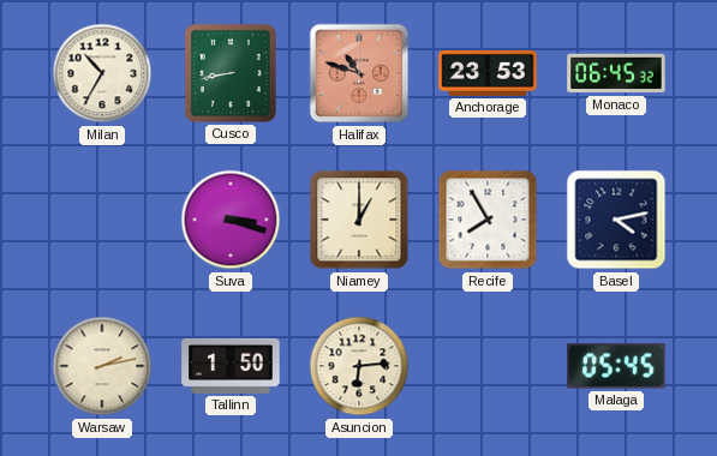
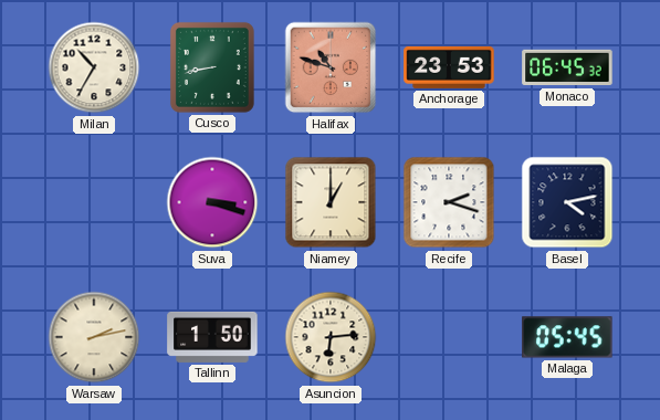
Recife: 7:55 -> 2:18 (449, 202)
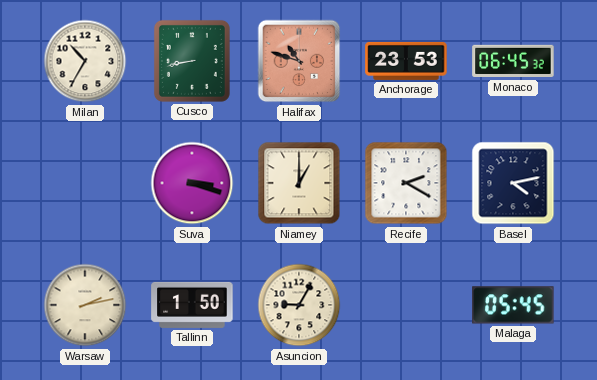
Recife: 2:18 -> 2:20 (406, 183)
Asuncion: 6:14 -> 9:05 (299, 305)
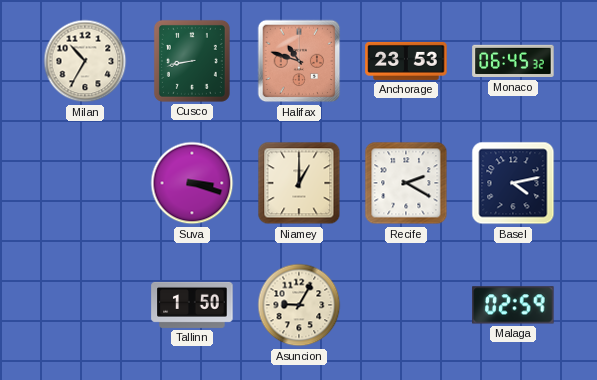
Warsaw: 2:13 -> none (85, 305)
Malaga: 05:45 -> 02:59 (513, 305)
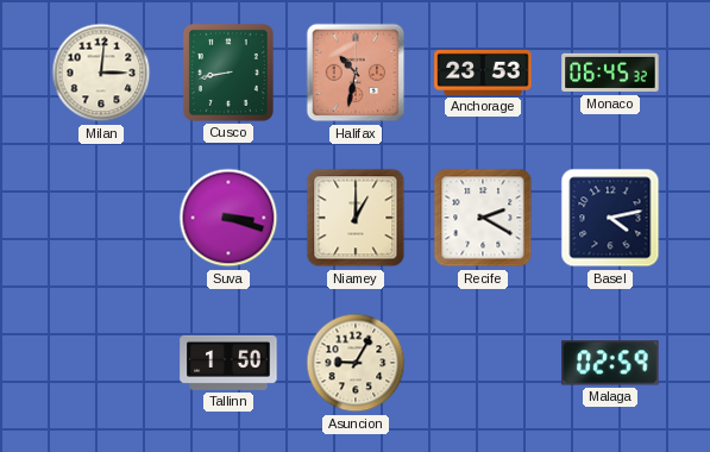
Milan: 10:35 -> 3:01 (101, 73)
Halifax: 10:48 -> 10:32 (356, 73)
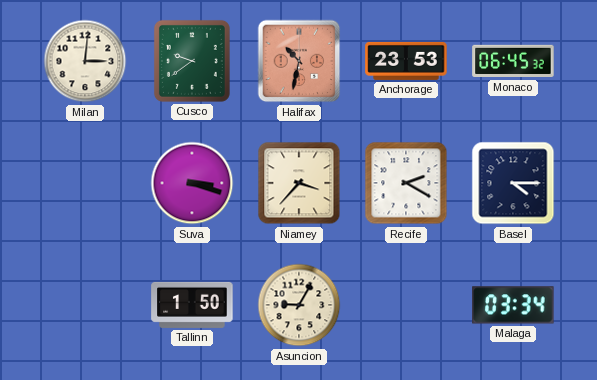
Cusco: 8:43 -> 9:39 (192, 61)
Niamey: 1:00 -> 3:37 (299, 183)
Basel: 4:13 -> 4:15 (513, 183)
Malaga: 02:59 -> 03:34 (513, 305)
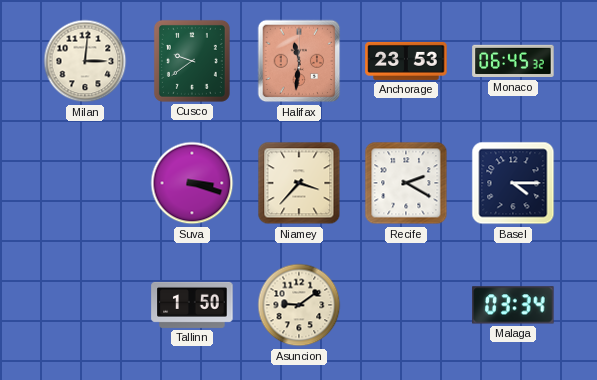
Halifax: 10:32 -> 11:31 (299, 61)
Asuncion: 9:05 -> 9:09 (299, 305)
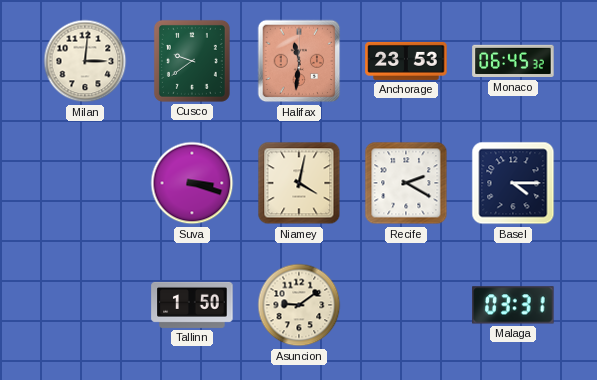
Niamey: 3:37 -> 4:02 (299, 183)
Malaga: 03:34 -> 03:31 (513, 305)
